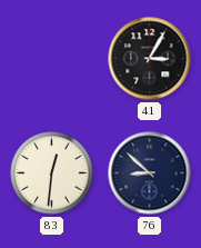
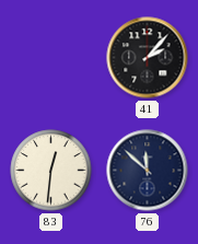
41: 3:05 -> 2:07 (148, 58)
76: 8:52 -> 11:52 (148, 171)
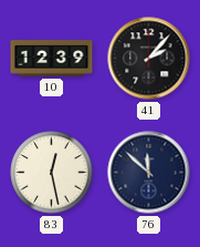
10: none -> 12:39 (52, 59)
83: 12:31 -> 12:28 (52, 173)
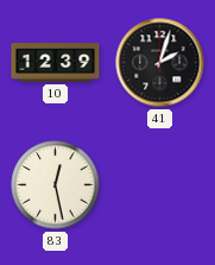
41: 2:07 -> 2:03 (160, 63)
76: 11:52 -> none (149, 173)
